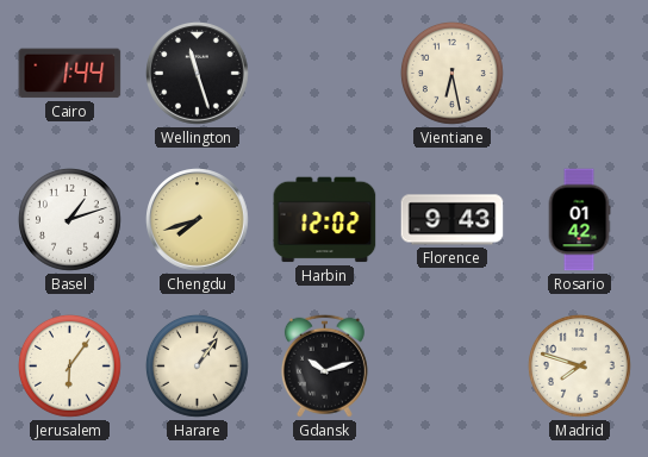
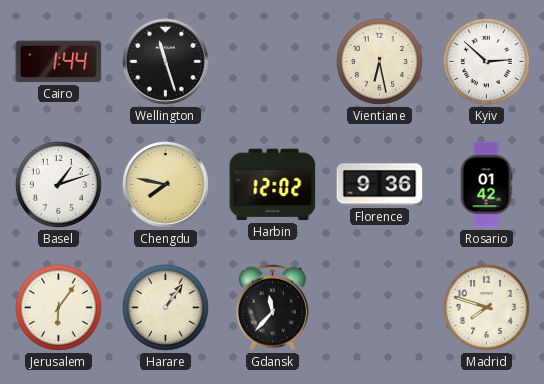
Kyiv: none -> 2:52 (486, 61)
Chengdu: 7:42 -> 7:47 (166, 185)
Florence: 9:43 -> 9:36 (380, 185)
Gdansk: 10:12 -> 11:37 (272, 307)
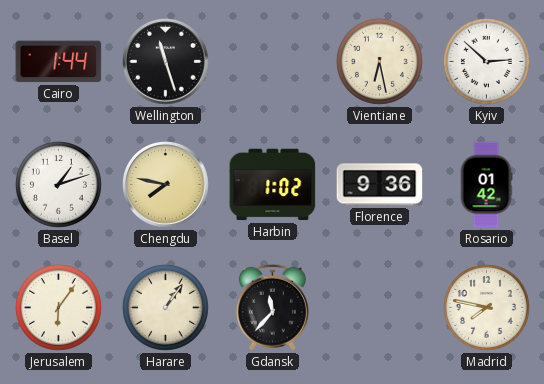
Harbin: 12:02 -> 1:02 (273, 185)
Madrid: 7:48 -> 7:47 (486, 307)
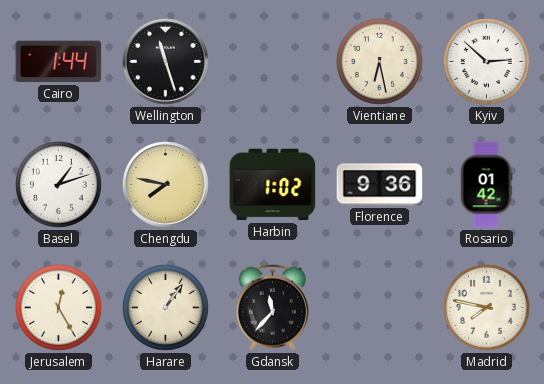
Jerusalem: 6:06 -> 12:25 (58, 307)
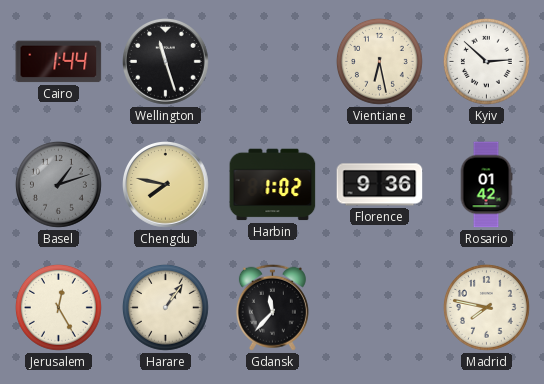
Basel dial: white -> grey (58, 184)
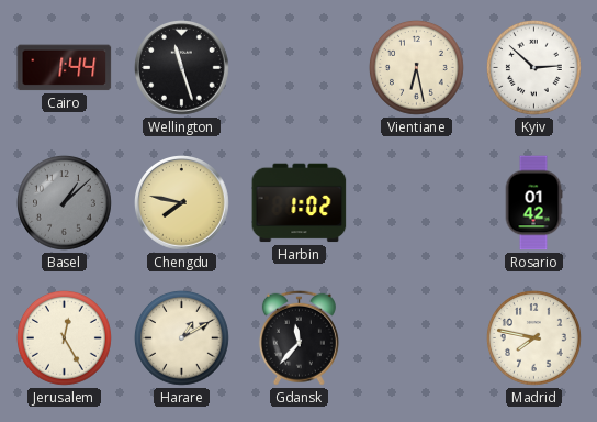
Basel: 1:12 -> 1:08 (64, 202)
Florence: 9:36 -> none (380, 185)
Harare: 1:06 -> 1:10 (181, 337)
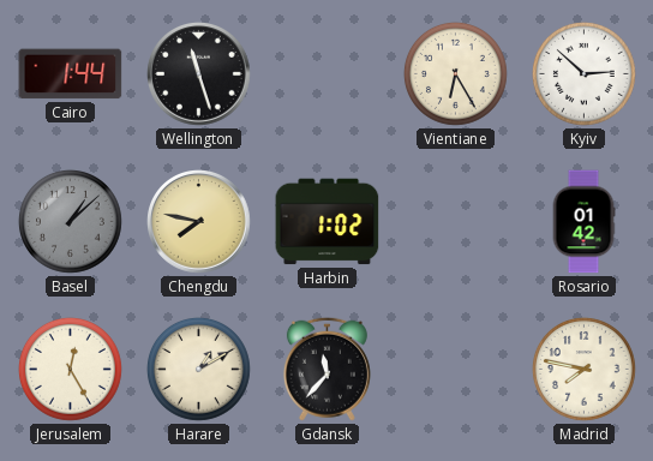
Vientiane: 6:28 -> 6:25 (455, 73)
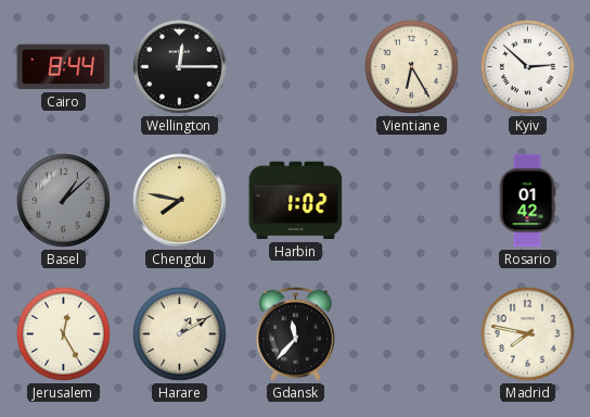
Cairo: 1:44 -> 8:44 (64, 67)
Wellington: 11:27 -> 12:15 (180, 67)
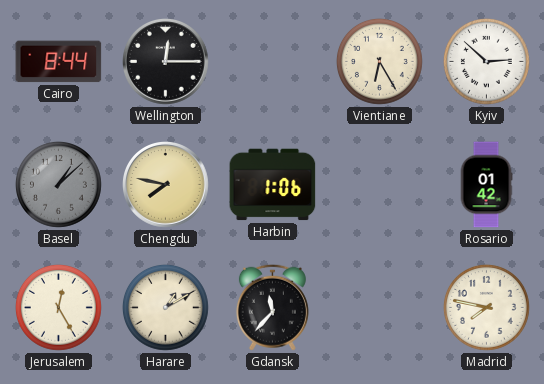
Harbin: 1:02 -> 1:06 (273, 185)
